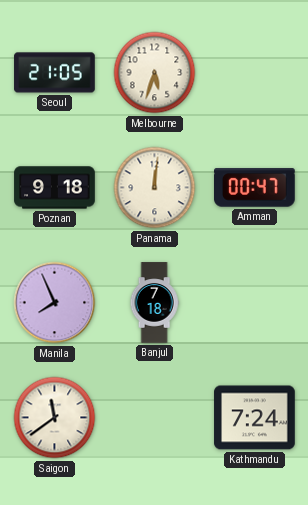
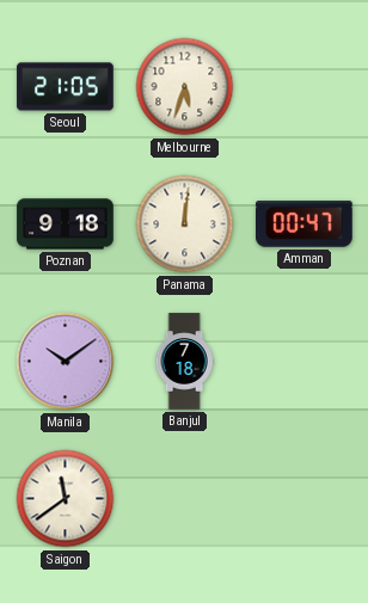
Manila: 7:56 -> 10:09 (66, 362)
Kathmandu: 7:24 -> none (255, 418)
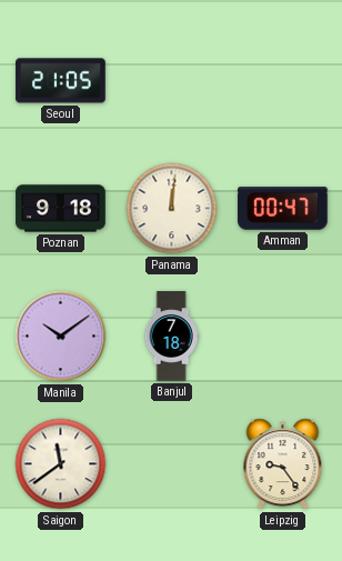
Melbourne: 5:33 -> none (185, 87)
Leipzig: none -> 9:24 (283, 464)
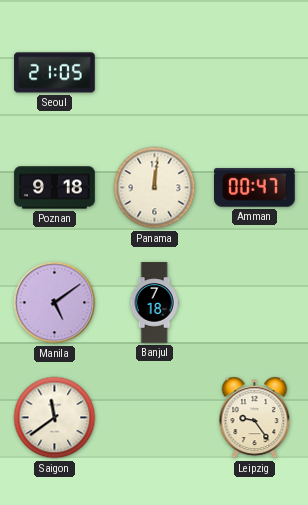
Manila: 10:09 -> 5:09 (55, 303)
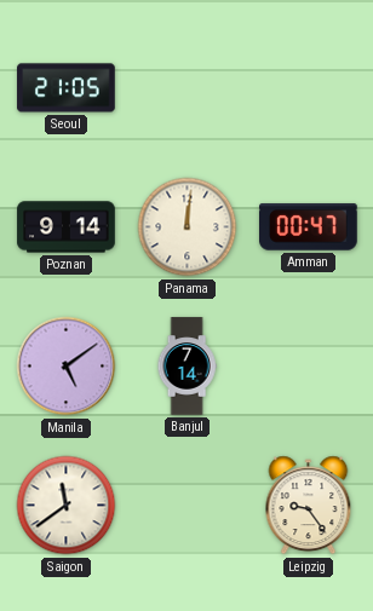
Poznan: 9:18 -> 9:14 (67, 227)
Banjul: 7:18 -> 7:14 (187, 367)
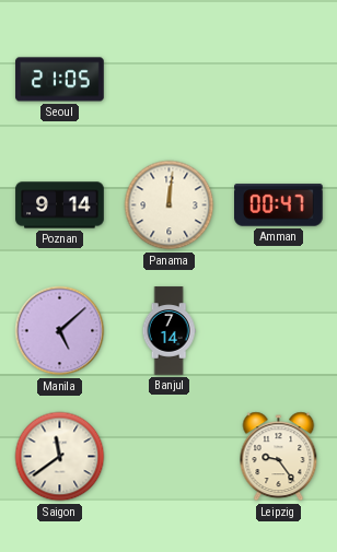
Manila: 5:09 -> 5:08 (60, 331)
